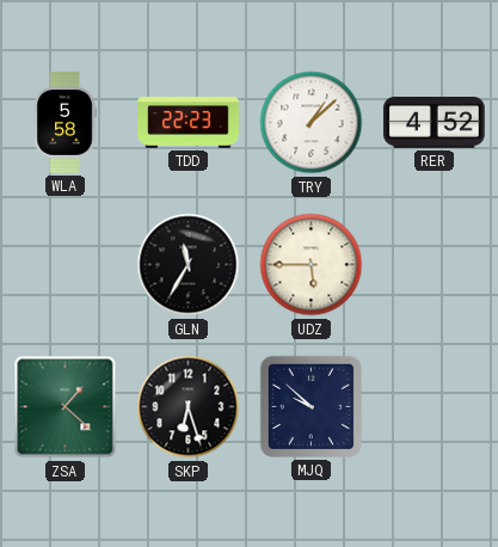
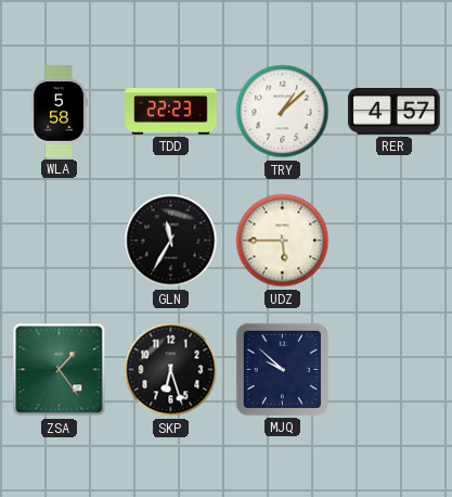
RER: 4:52 -> 4:57 (395, 112)
ZSA: 1:22 -> 1:24 (60, 370)
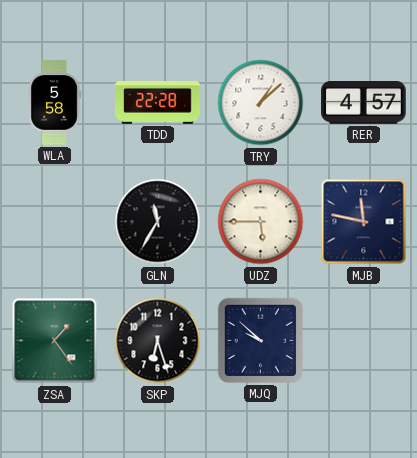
TDD: 22:23 -> 22:28 (158, 103)
MJB: none -> 11:47 (364, 222)
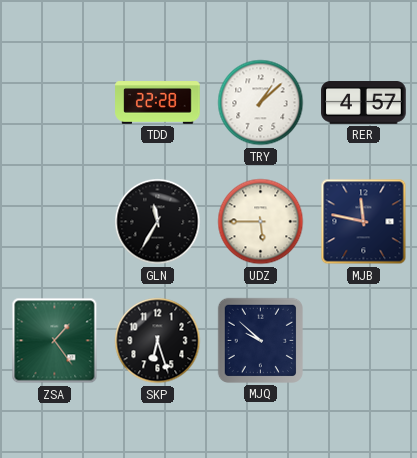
WLA: 5:58 -> none (54, 103)
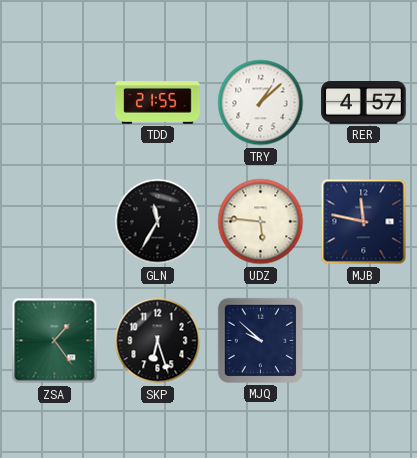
TDD: 22:28 -> 21:55 (158, 103)
UDZ: 5:45 -> 5:46 (261, 222)
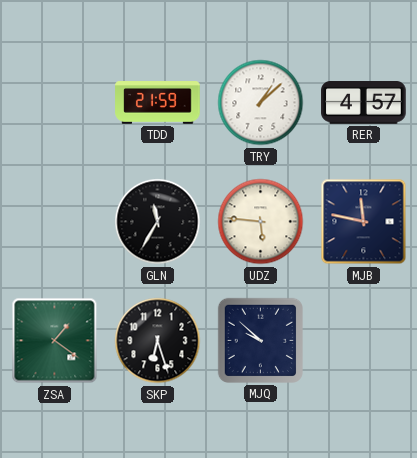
TDD: 21:55 -> 21:59 (158, 103)
ZSA: 1:24 -> 1:21 (55, 341)
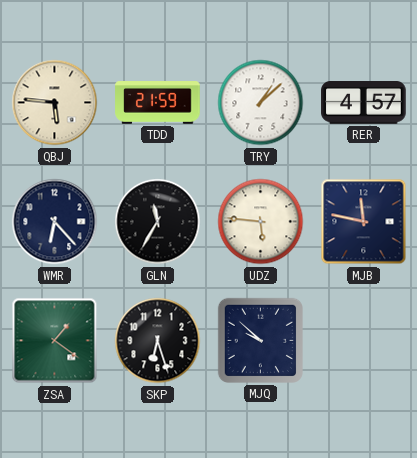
QBJ: none -> 5:46 (55, 103)
WMR: none -> 6:23 (55, 222)
